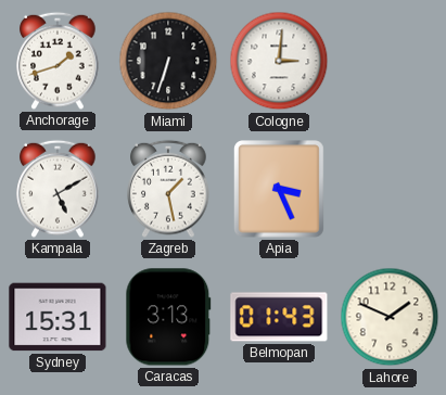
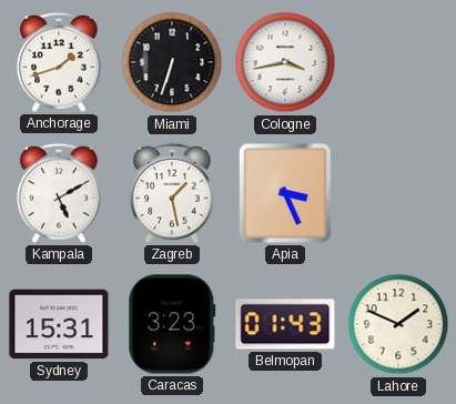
Cologne: 3:01 -> 3:43 (285, 62)
Caracas: 3:13 -> 3:23 (172, 324)
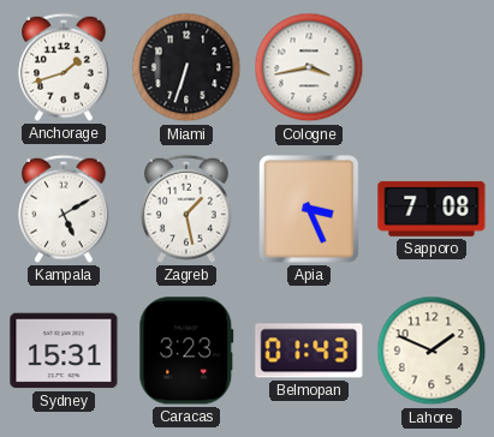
Sapporo: none -> 7:08 (431, 209)
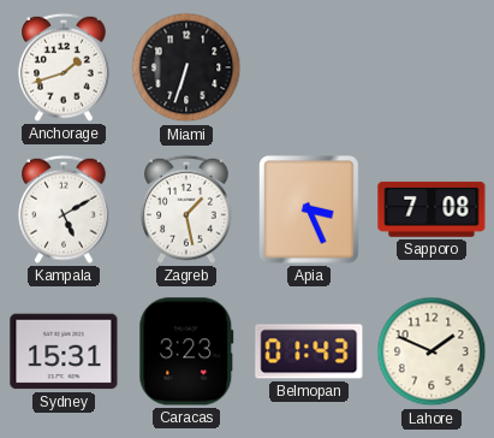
Cologne: 3:43 -> none (309, 67)
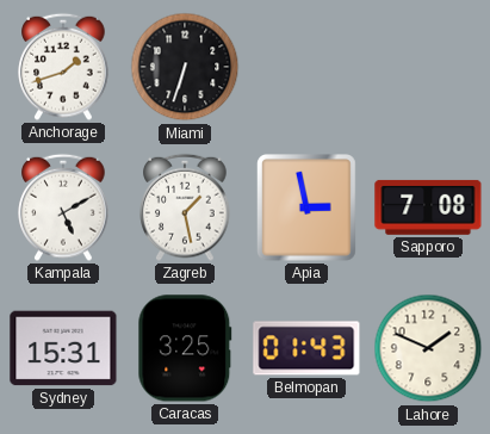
Apia: 3:26 -> 2:58 (308, 209)
Caracas: 3:23 -> 3:25 (185, 348)
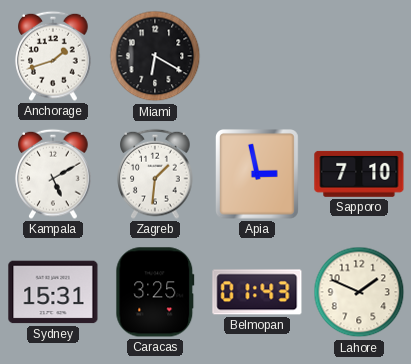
Miami: 6:33 -> 6:20 (155, 56)
Zagreb: 1:28 -> 1:31 (155, 174)
Sapporo: 7:08 -> 7:10 (359, 174)
